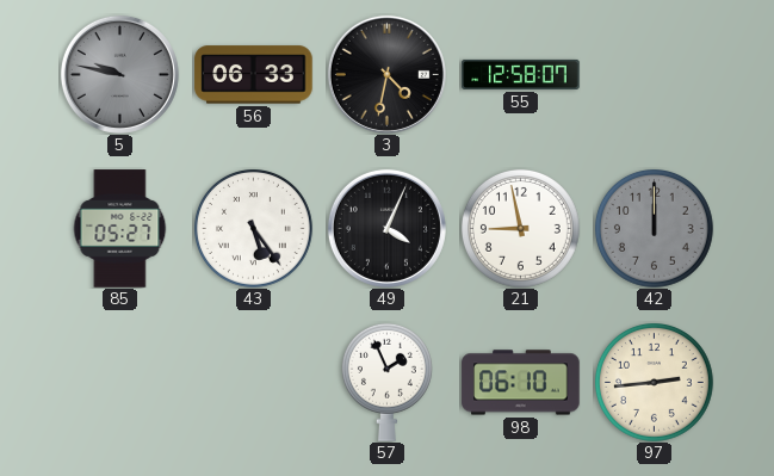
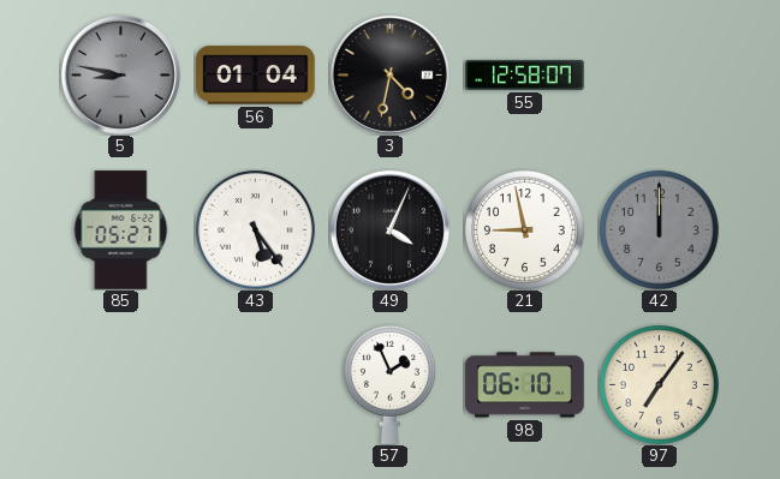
5: 9:47 -> 8:47 (120, 74)
56: 06:33 -> 01:04 (256, 76)
97: 2:44 -> 7:06 (659, 384)
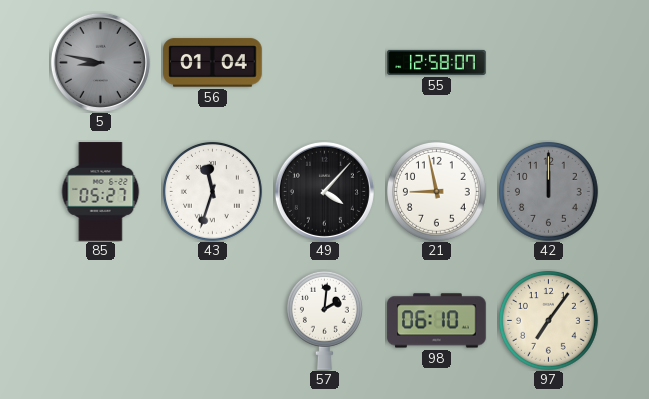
3: 4:32 -> none (389, 74)
43: 5:24 -> 11:33 (212, 191)
49: 4:04 -> 4:07 (324, 191)
57: 1:56 -> 2:01 (324, 320)
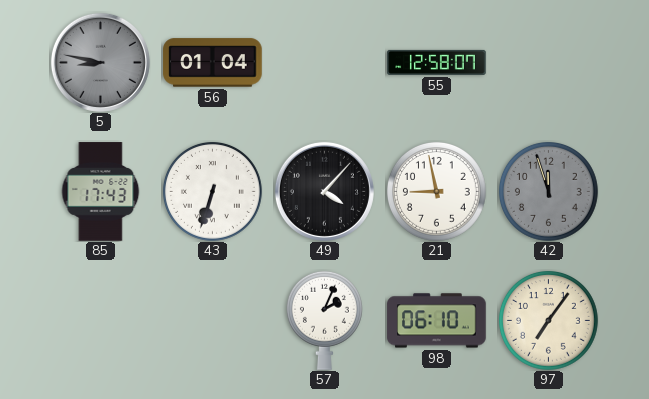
85: 05:27 -> 17:43 (101, 192)
43: 11:33 -> 6:33 (212, 191)
42: 12:00 -> 11:57 (548, 191)
57: 2:01 -> 2:04 (324, 320)
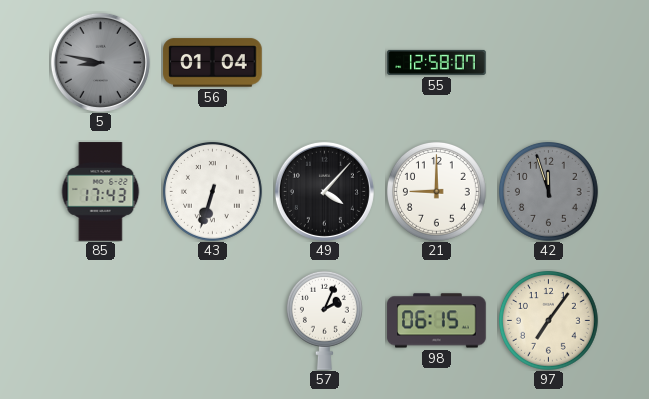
21: 8:58 -> 9:00 (436, 191)
98: 06:10 -> 06:15 (437, 321)
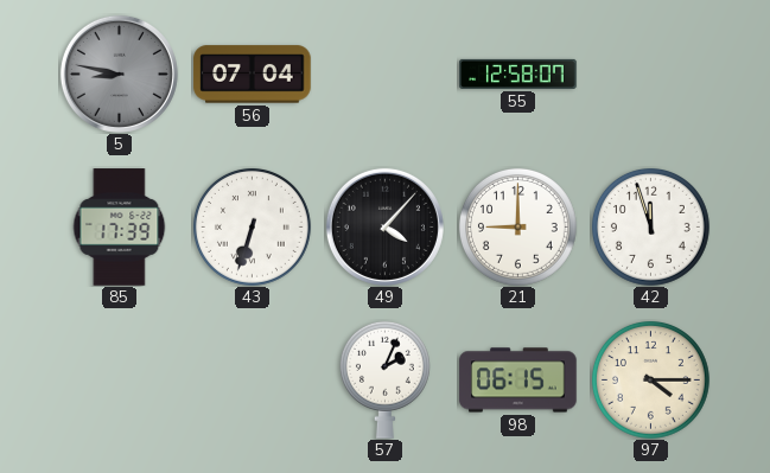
56: 01:04 -> 07:04 (253, 75)
85: 17:43 -> 17:39 (120, 228)
42 dial: grey -> white (650, 226)
97: 7:06 -> 4:15 (650, 379)
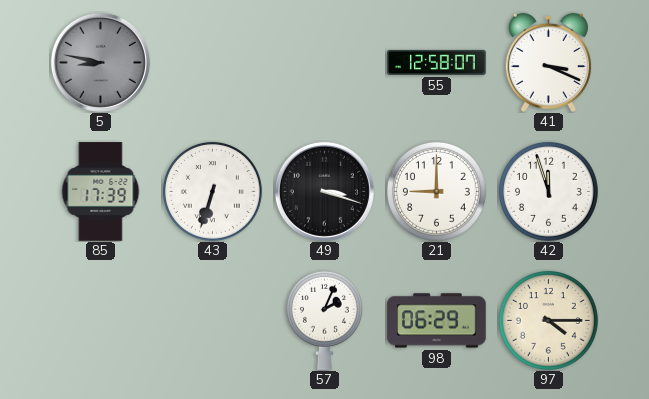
56: 07:04 -> none (253, 75)
41: none -> 3:19 (548, 62)
49: 4:07 -> 3:18 (324, 191)
98: 06:15 -> 06:29 (437, 321)
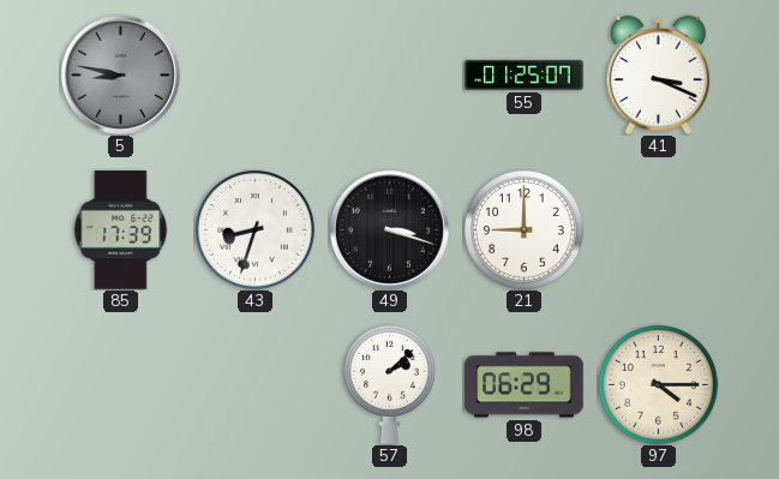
55: 12:58 -> 01:25 (525, 74)
43: 6:33 -> 8:33 (254, 229)
42: 11:57 -> none (548, 191)
57: 2:04 -> 2:08 (389, 384)
